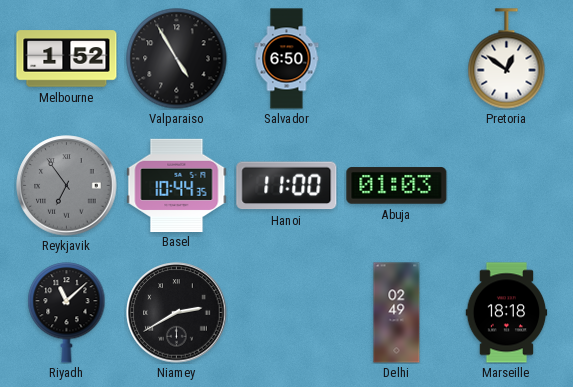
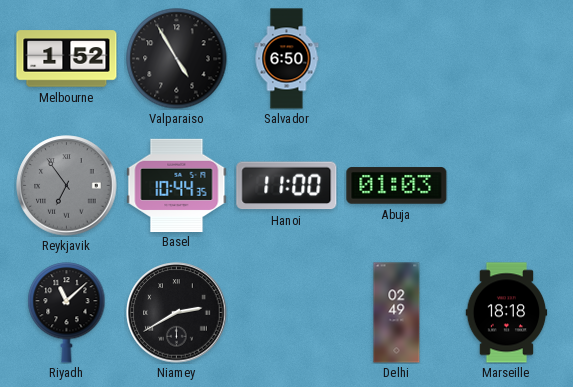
Pretoria: 12:51 -> none (507, 59)
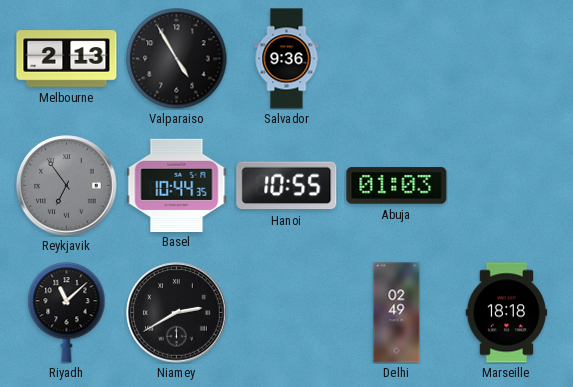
Melbourne: 1:52 -> 2:13 (67, 59)
Salvador: 6:50 -> 9:36 (287, 59)
Hanoi: 11:00 -> 10:55 (287, 186)
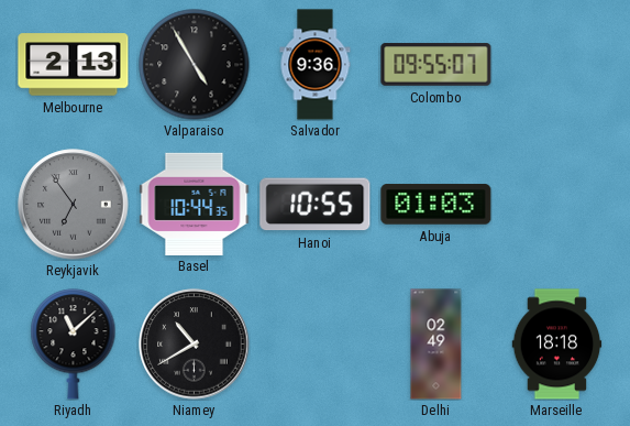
Colombo: none -> 09:55 (436, 65)
Niamey: 2:40 -> 10:40 (195, 345)
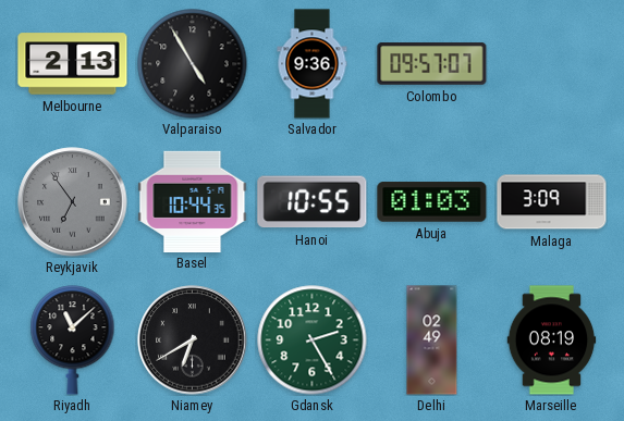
Colombo: 09:55 -> 09:57 (432, 64)
Malaga: none -> 3:09 (552, 202)
Niamey: 10:40 -> 6:40 (193, 340)
Gdansk: none -> 2:25 (313, 340)
Marseille: 18:18 -> 08:19 (552, 340)
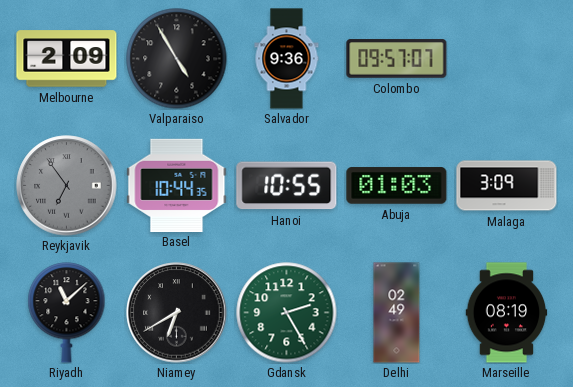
Melbourne: 2:13 -> 2:09 (67, 59)
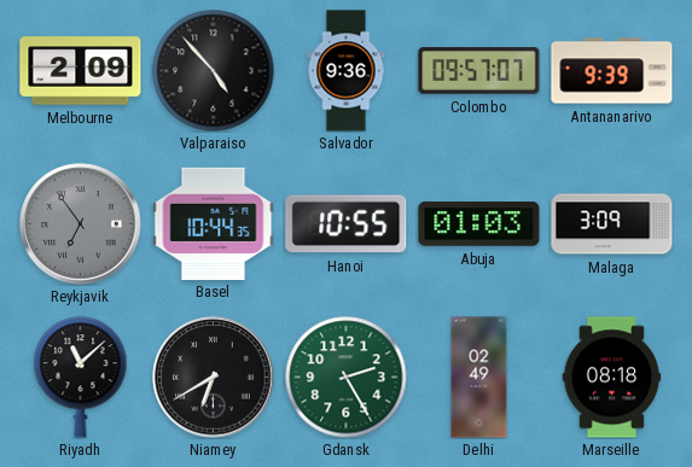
Valparaiso: 4:55 -> 4:53 (214, 71)
Antananarivo: none -> 9:39 (612, 71)
Marseille: 08:19 -> 08:18 (612, 378)
